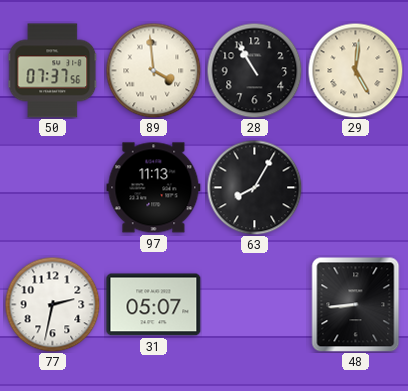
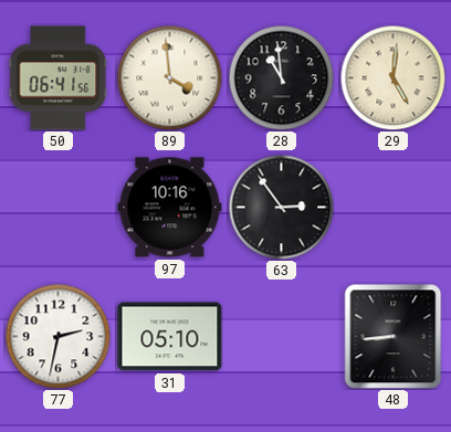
50: 07:37 -> 06:41 (59, 78)
28: 10:55 -> 10:59 (281, 77)
97: 11:13 -> 10:16 (170, 208)
63: 8:05 -> 2:54 (281, 207)
31: 05:07 -> 05:10 (170, 337)
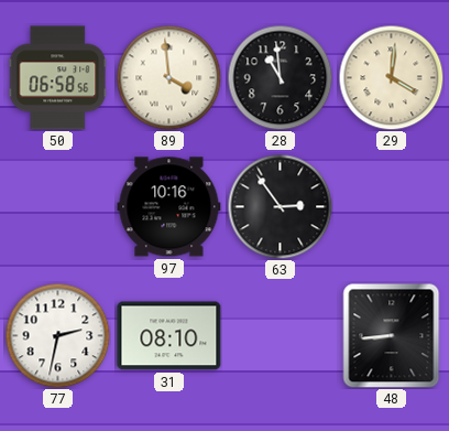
50: 06:41 -> 06:58 (58, 78)
29: 5:01 -> 4:01 (391, 77)
31: 05:10 -> 08:10 (169, 336)
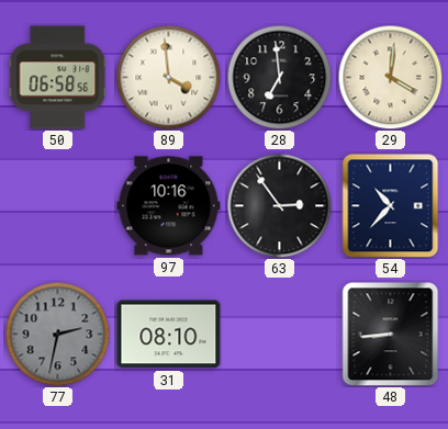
28: 10:59 -> 6:59 (279, 77)
54: none -> 10:37 (391, 205)
77 dial: white -> grey (57, 334)
